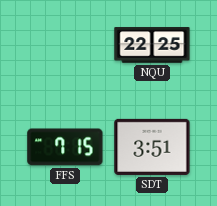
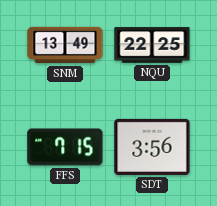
SNM: none -> 13:49 (65, 45)
SDT: 3:51 -> 3:56 (152, 147)
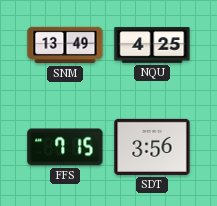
NQU: 22:25 -> 4:25 (152, 45)
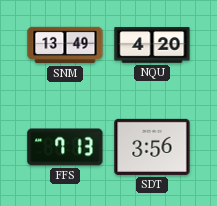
NQU: 4:25 -> 4:20 (152, 45)
FFS: 7:15 -> 7:13 (65, 147)
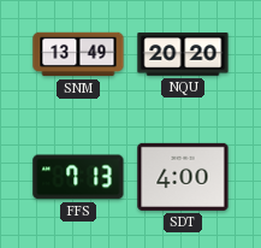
NQU: 4:20 -> 20:20 (183, 54)
SDT: 3:56 -> 4:00 (183, 177)
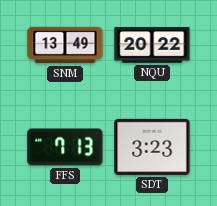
NQU: 20:20 -> 20:22 (152, 45)
SDT: 4:00 -> 3:23 (152, 147)
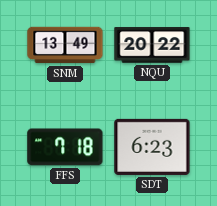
FFS: 7:13 -> 7:18 (65, 147)
SDT: 3:23 -> 6:23 (152, 147)
